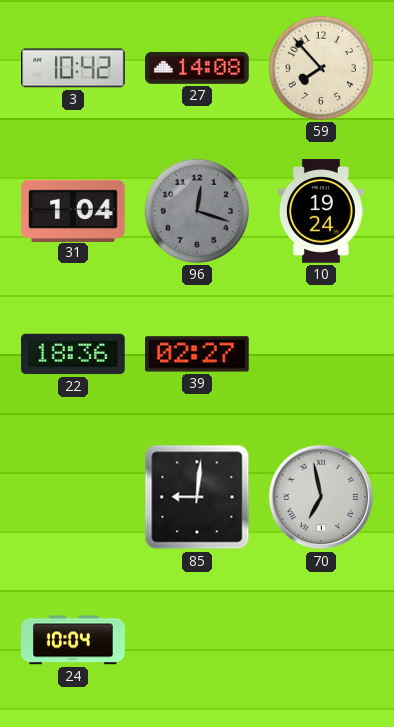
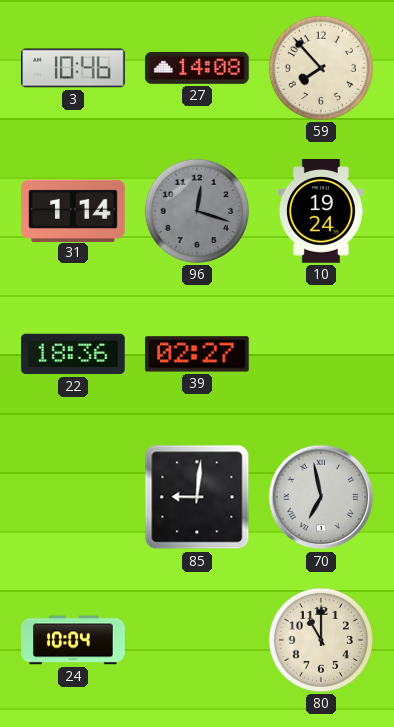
3: 10:42 -> 10:46 (73, 68)
31: 1:04 -> 1:14 (73, 210)
80: none -> 11:00 (321, 640)
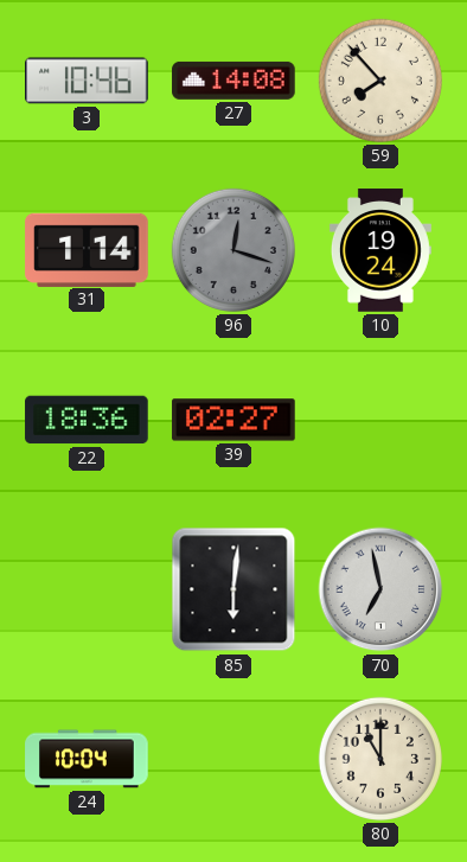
85: 9:01 -> 6:01 (233, 589)
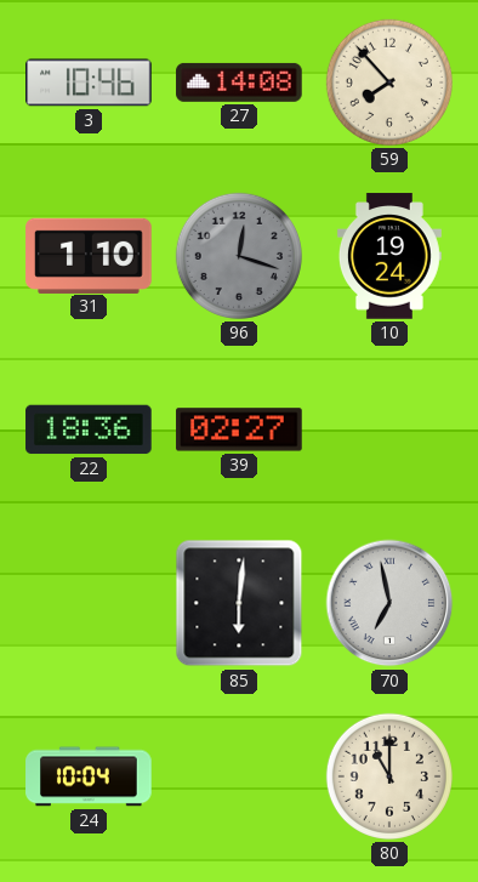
31: 1:14 -> 1:10 (89, 255)
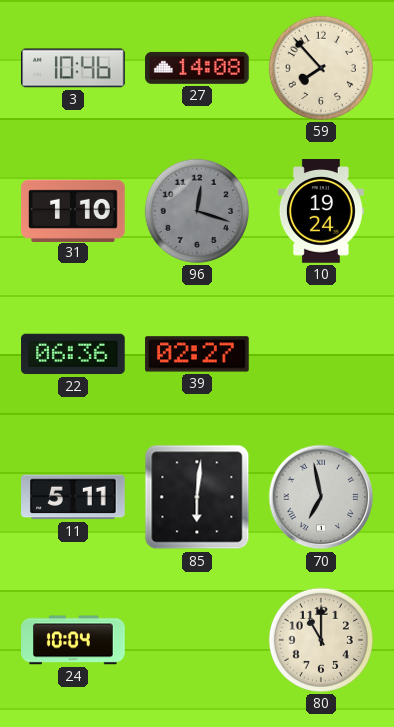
22: 18:36 -> 06:36 (73, 354)
11: none -> 5:11 (73, 497)
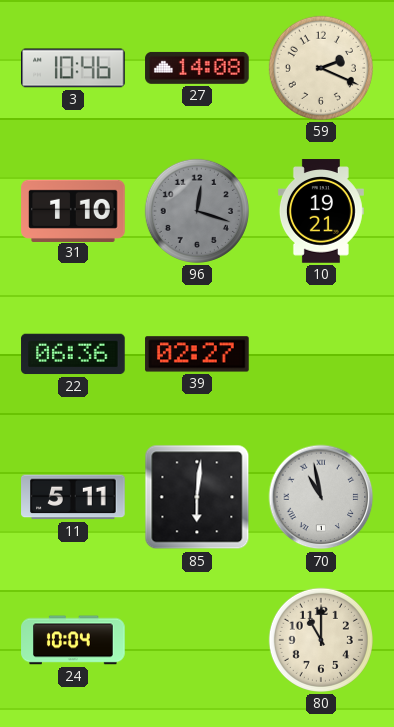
59: 7:53 -> 2:19 (321, 68)
10: 19:24 -> 19:21 (321, 211)
70: 6:58 -> 10:58 (321, 497)
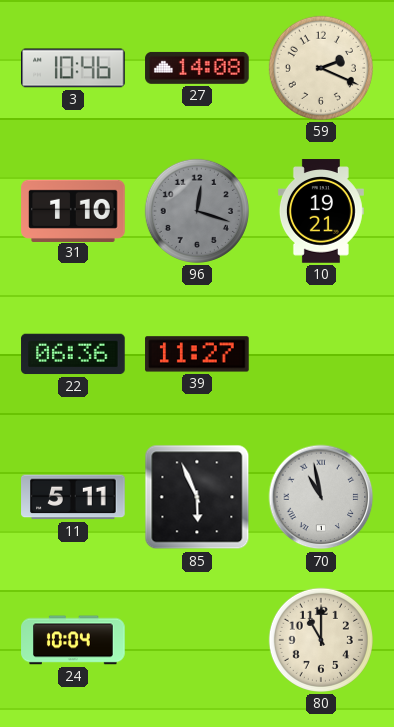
39: 02:27 -> 11:27 (197, 354)
85: 6:01 -> 5:56 (197, 497)
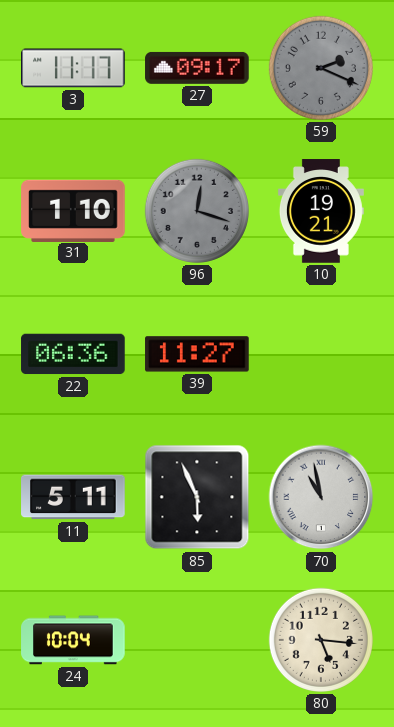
3: 10:46 -> 11:17 (73, 68)
27: 14:08 -> 09:17 (197, 68)
59 dial: cream -> grey (321, 68)
80: 11:00 -> 5:16 (321, 640)
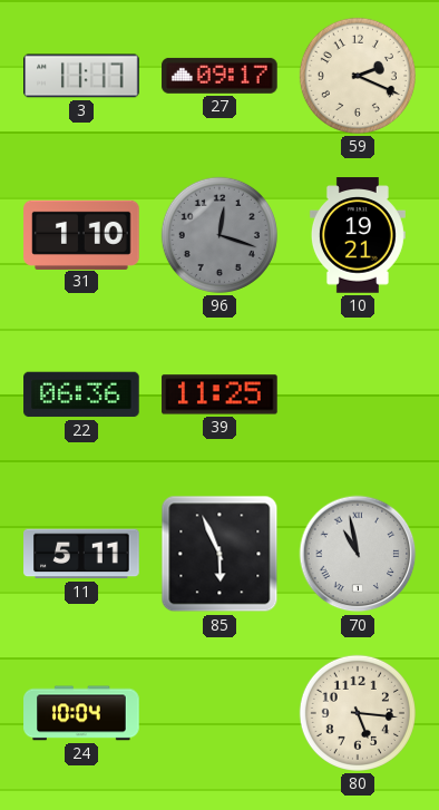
59 dial: grey -> cream (358, 76)
39: 11:27 -> 11:25 (219, 394)
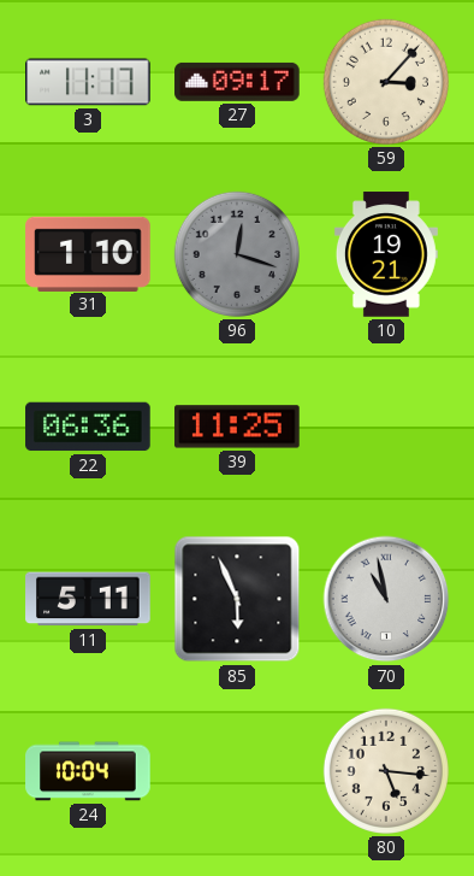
59: 2:19 -> 3:07 (386, 82)
